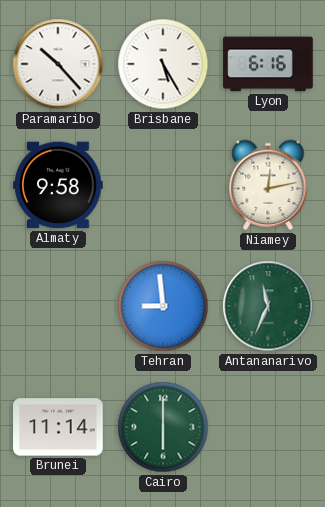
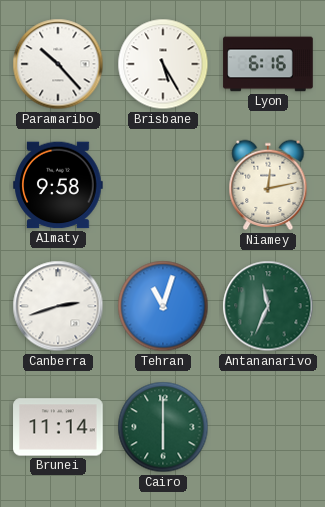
Canberra: none -> 2:42 (58, 306)
Tehran: 8:59 -> 11:03 (163, 306)
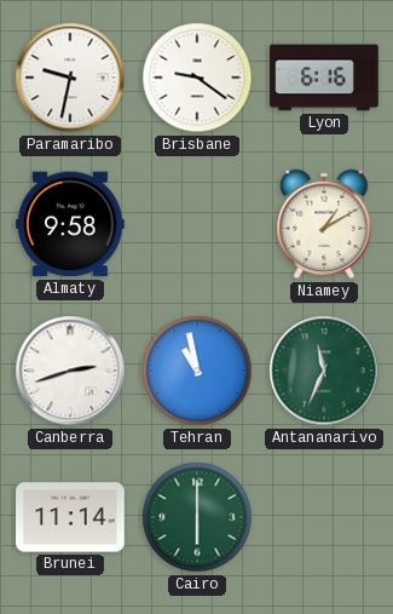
Paramaribo: 10:23 -> 9:32 (70, 78)
Brisbane: 5:25 -> 9:21 (197, 78)
Niamey: 12:13 -> 1:10 (324, 224)
Tehran: 11:03 -> 10:58 (197, 371)
